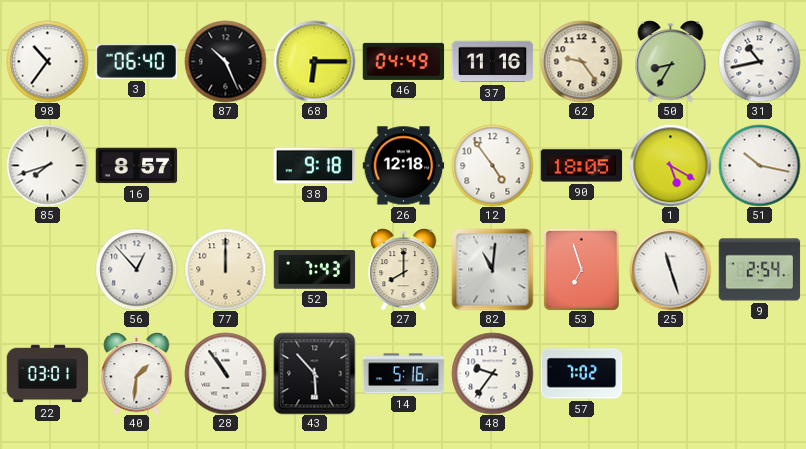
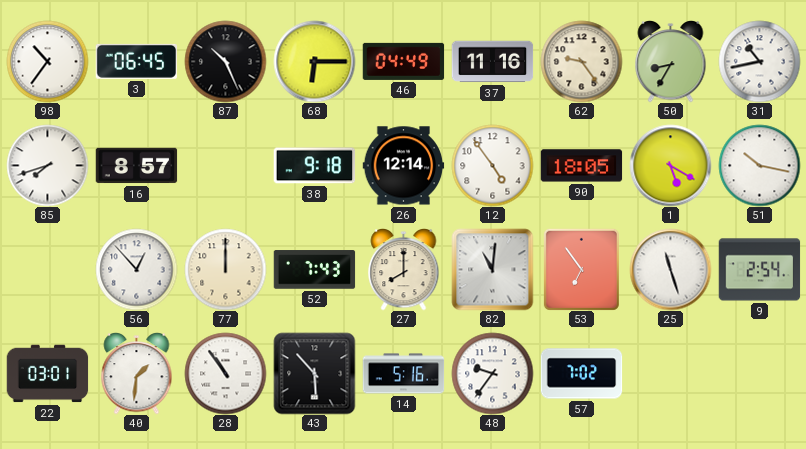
3: 06:40 -> 06:45 (136, 61)
26: 12:18 -> 12:14 (403, 166)
53: 6:57 -> 6:54 (581, 269)
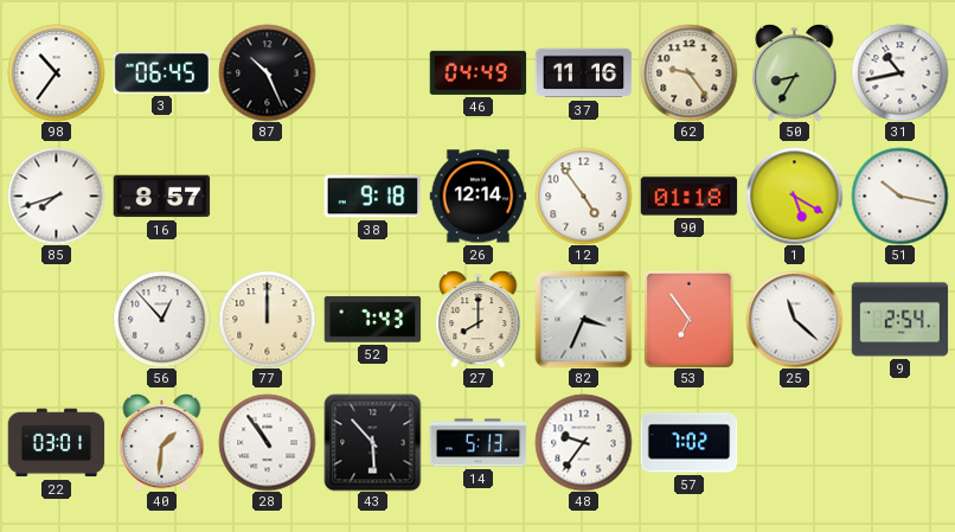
68: 6:15 -> none (314, 61)
90: 18:05 -> 01:18 (688, 197)
82: 11:01 -> 3:34 (583, 319)
25: 11:27 -> 11:22 (794, 319)
14: 5:16 -> 5:13 (477, 443)
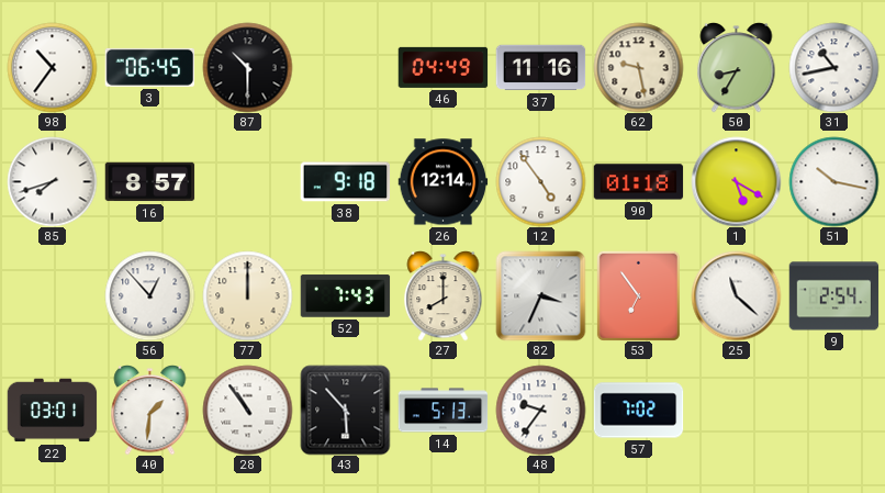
87: 10:26 -> 10:30 (247, 67)
62: 9:24 -> 9:28 (638, 67)
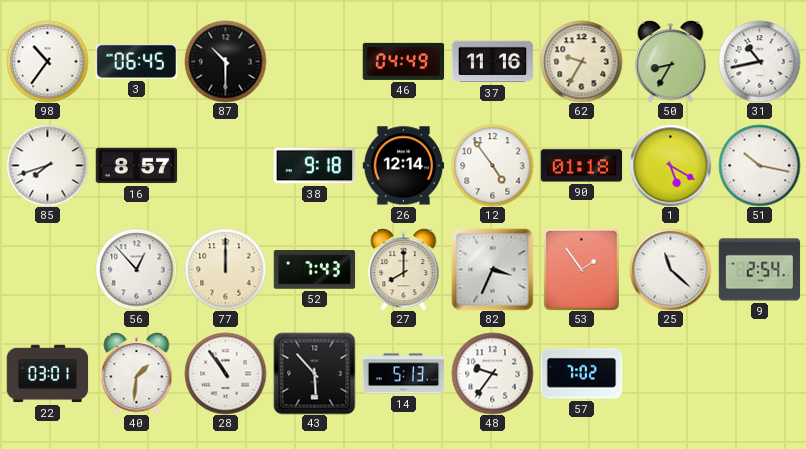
62: 9:28 -> 9:35 (581, 61)
53: 6:54 -> 1:54 (581, 269)
